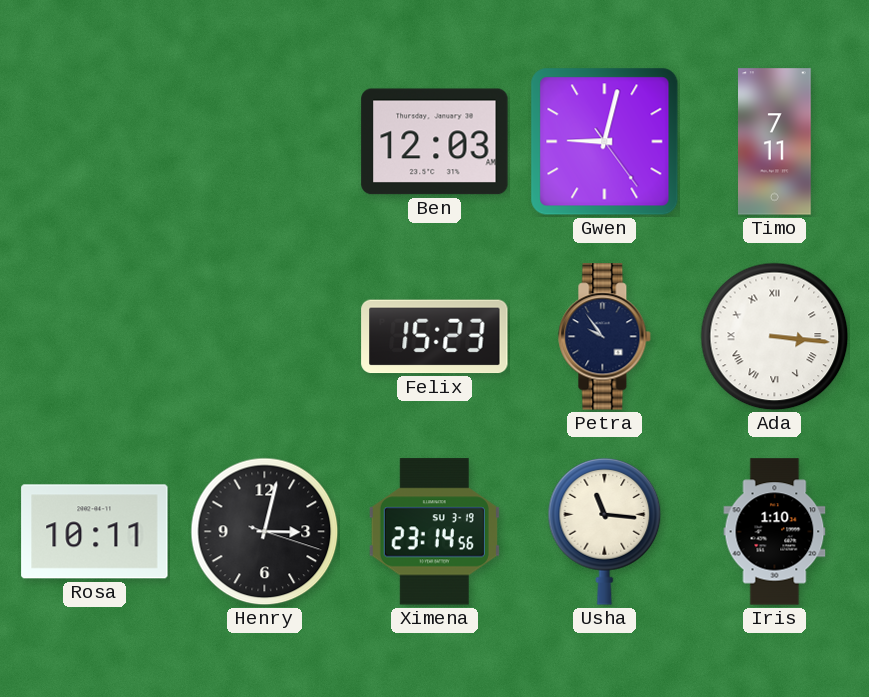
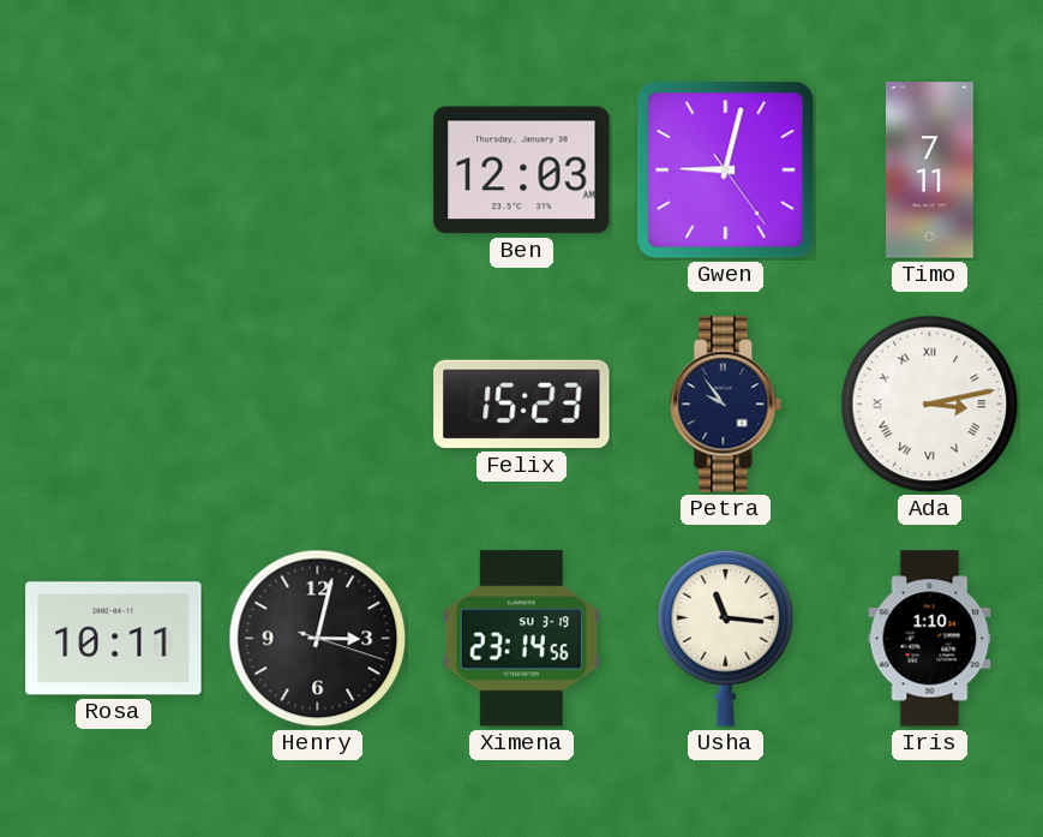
Ada: 3:16 -> 3:13 (930, 405)
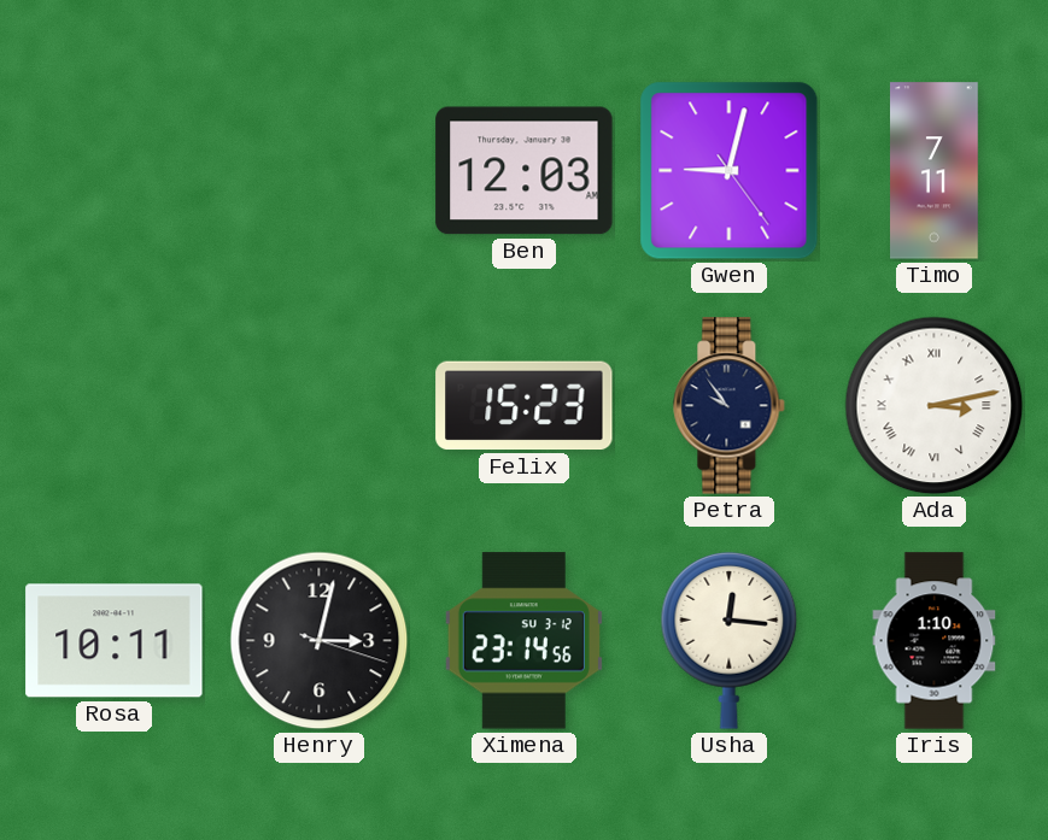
Ximena date: SU 3-19 -> SU 3-12 (523, 641)
Usha: 11:16 -> 12:16 (730, 641)
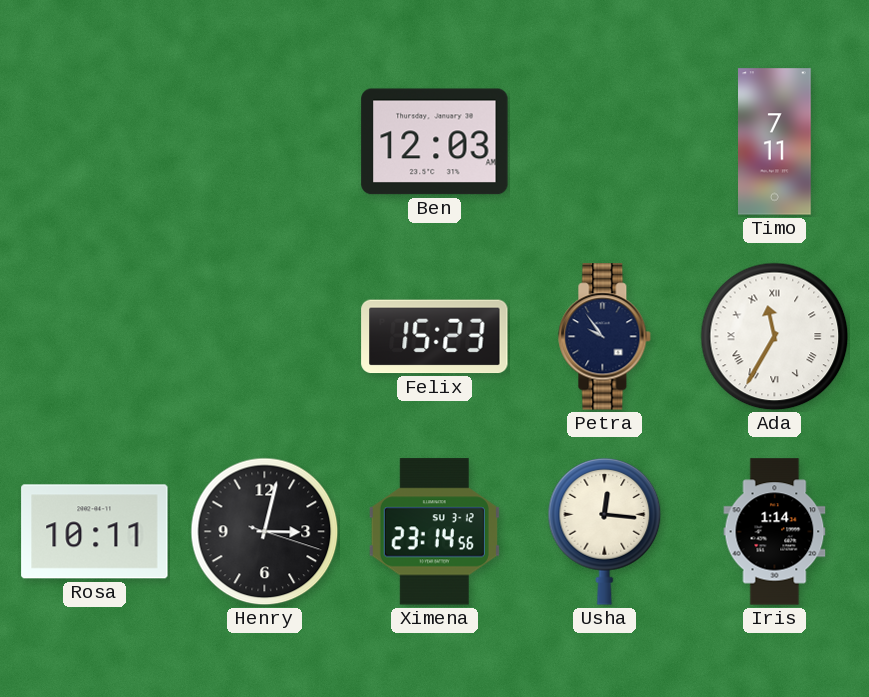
Gwen: 9:02 -> none (730, 171)
Ada: 3:13 -> 11:35 (775, 337)
Iris: 1:10 -> 1:14 (775, 532)
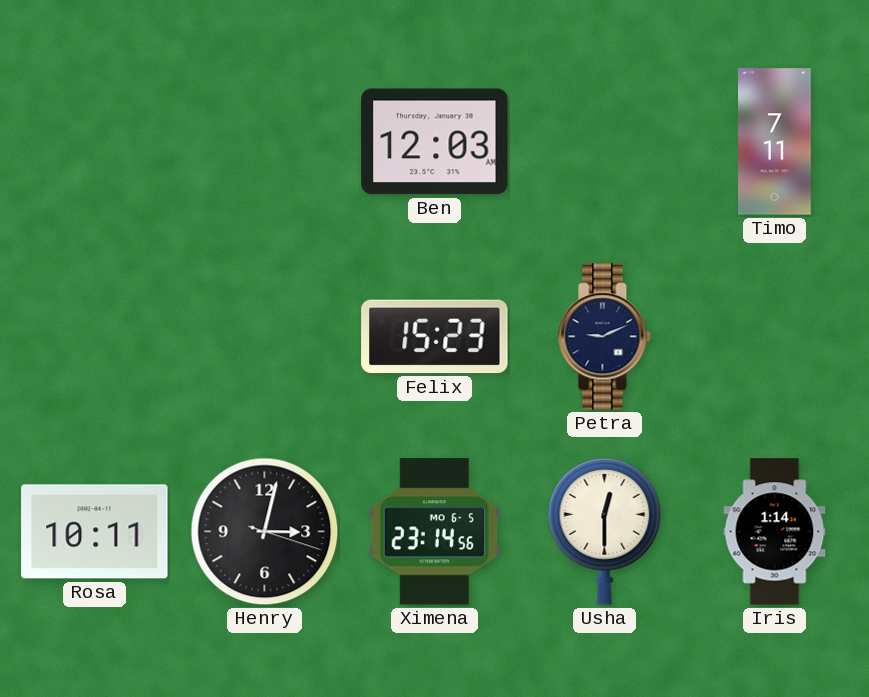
Petra: 9:54 -> 9:11 (605, 337)
Ada: 11:35 -> none (775, 337)
Ximena date: SU 3-12 -> MO 6-5 (434, 532)
Usha: 12:16 -> 12:30 (605, 532)
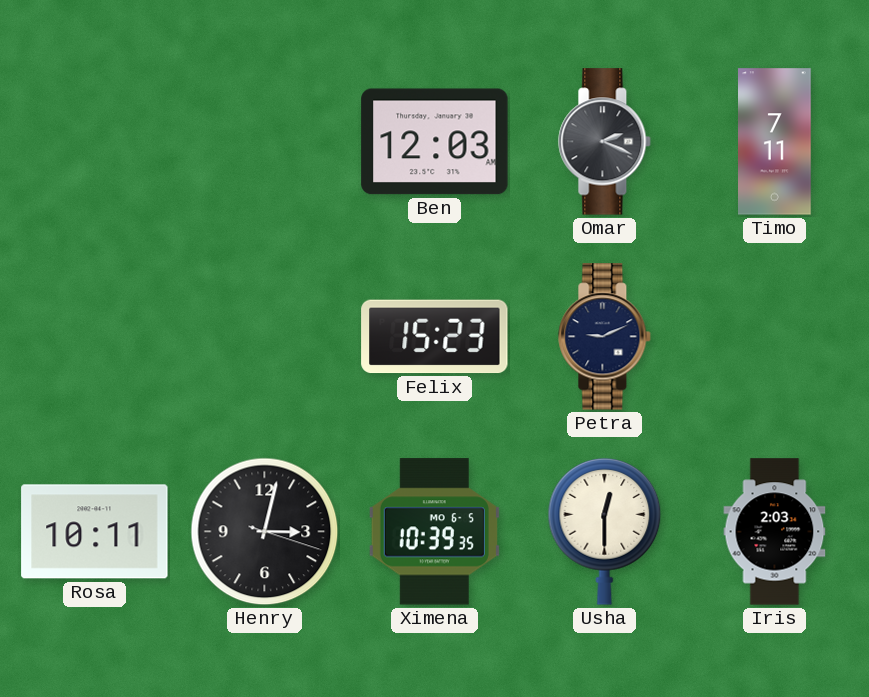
Omar: none -> 2:19 (605, 142)
Ximena: 23:14 -> 10:39 (434, 532)
Iris: 1:14 -> 2:03 (775, 532)
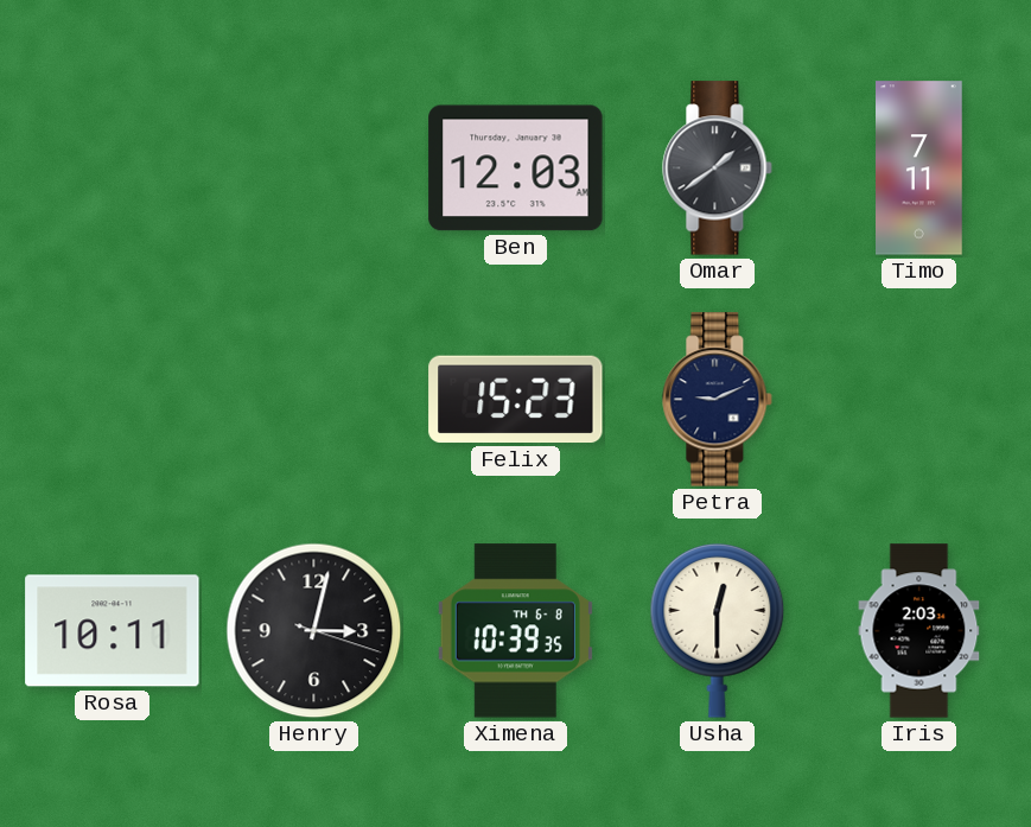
Omar: 2:19 -> 1:39 (718, 168)
Ximena date: MO 6-5 -> TH 6-8 (515, 631)
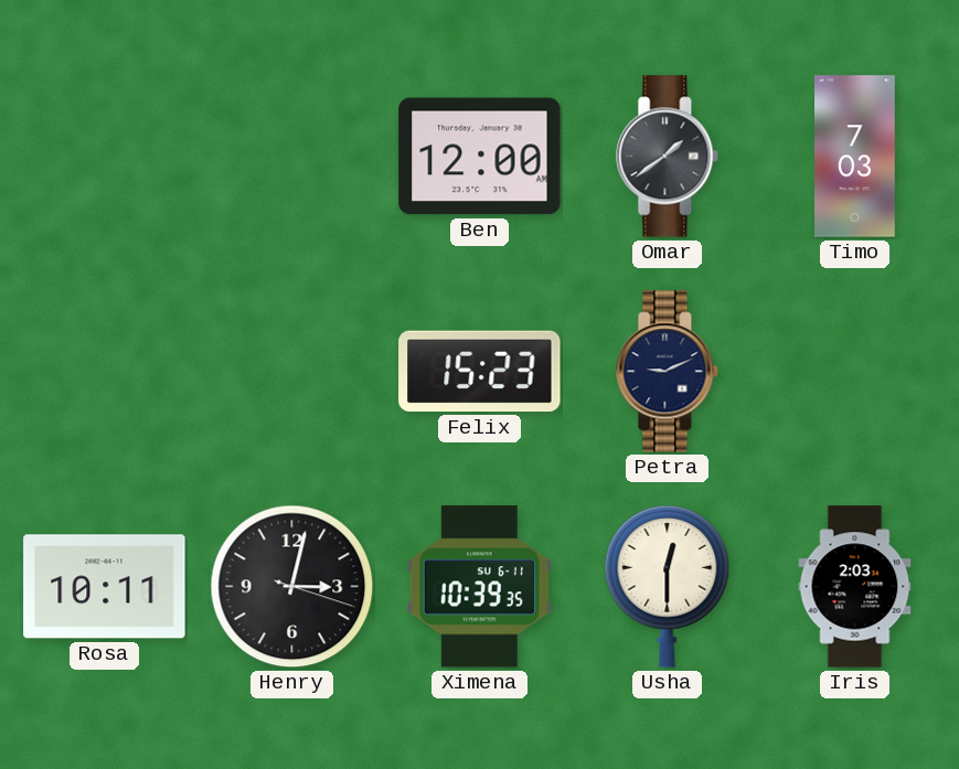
Ben: 12:03 -> 12:00 (480, 157)
Timo: 7:11 -> 7:03 (855, 157)
Ximena date: TH 6-8 -> SU 6-11 (479, 587)
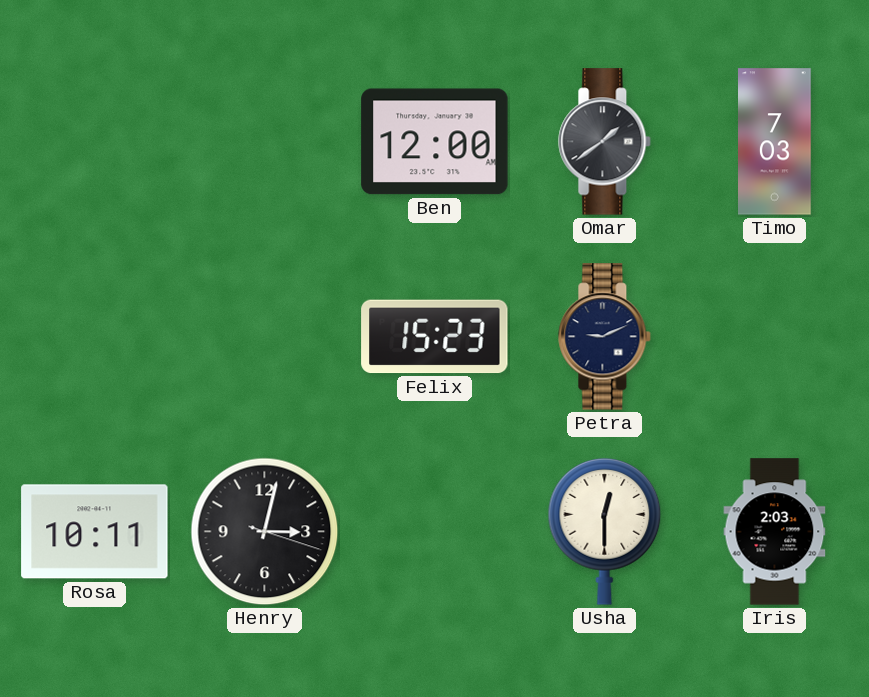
Ximena: 10:39 -> none (479, 587)
